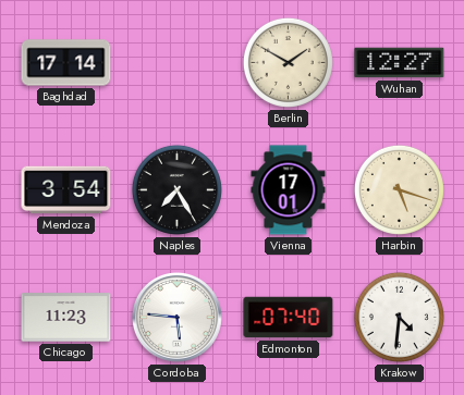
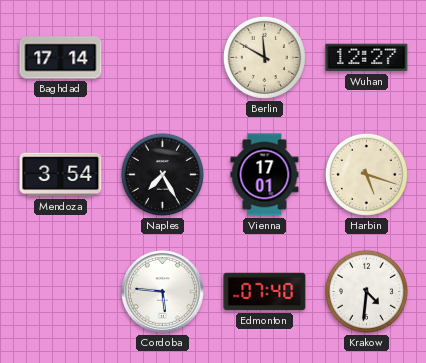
Berlin: 1:50 -> 11:50 (264, 57)
Chicago: 11:23 -> none (66, 318)
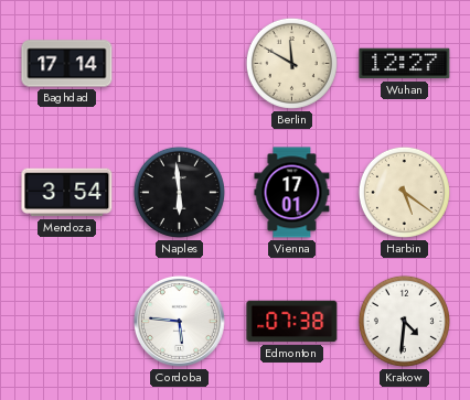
Naples: 7:25 -> 5:59 (179, 192)
Harbin: 5:18 -> 5:21 (404, 192)
Edmonton: 07:40 -> 07:38 (292, 322)
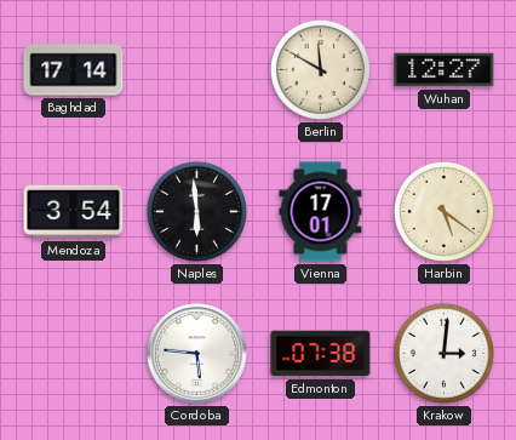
Krakow: 4:31 -> 3:01 (443, 353)
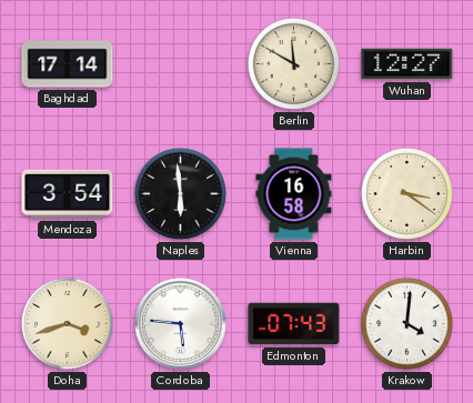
Vienna: 17:01 -> 16:58 (294, 194)
Harbin: 5:21 -> 3:21 (406, 193)
Doha: none -> 3:42 (67, 323)
Edmonton: 07:38 -> 07:43 (294, 324)
Krakow: 3:01 -> 4:01 (406, 323)
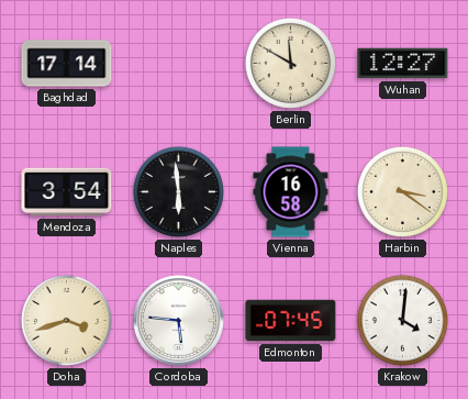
Edmonton: 07:43 -> 07:45 (291, 321)
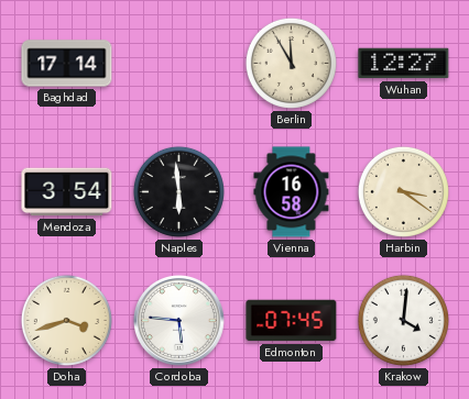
Berlin: 11:50 -> 11:55 (291, 63)
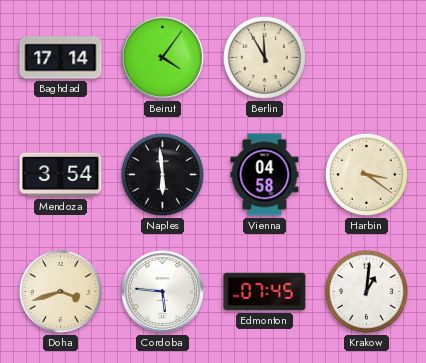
Beirut: none -> 4:06 (162, 57)
Wuhan: 12:27 -> none (404, 64)
Vienna: 16:58 -> 04:58 (265, 175)
Krakow: 4:01 -> 1:01 (366, 291)
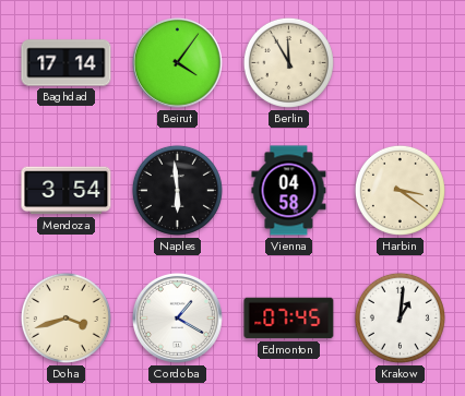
Cordoba: 5:46 -> 1:20 (177, 317)
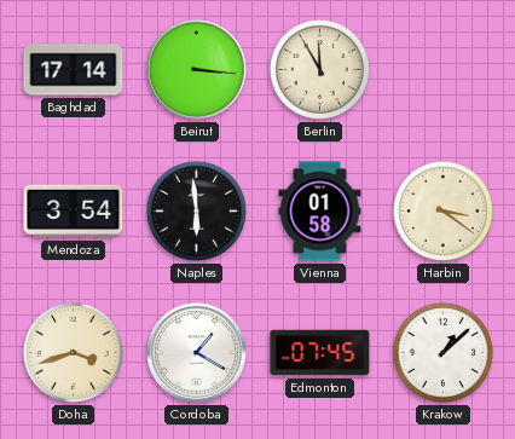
Beirut: 4:06 -> 3:16 (196, 69)
Vienna: 04:58 -> 01:58 (320, 212)
Krakow: 1:01 -> 1:08 (442, 352)
